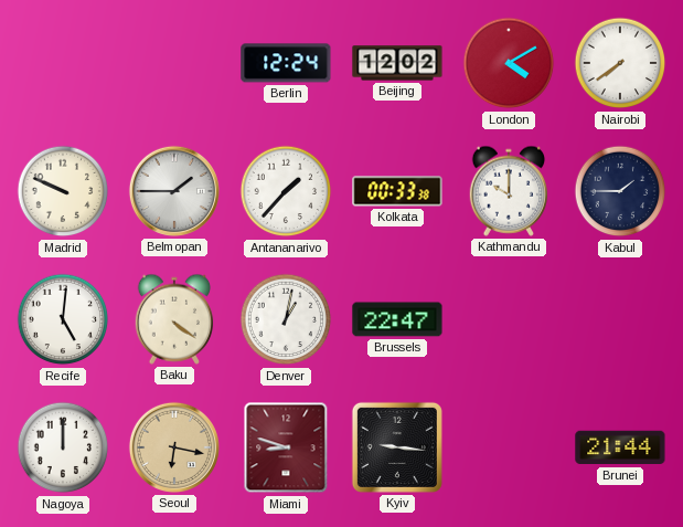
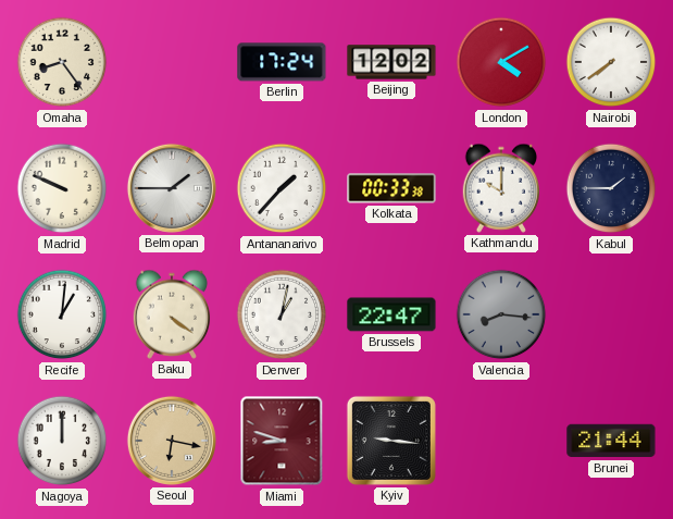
Omaha: none -> 8:24 (62, 62)
Berlin: 12:24 -> 17:24 (282, 62)
Recife: 5:01 -> 1:01 (62, 314)
Valencia: none -> 8:16 (501, 314)
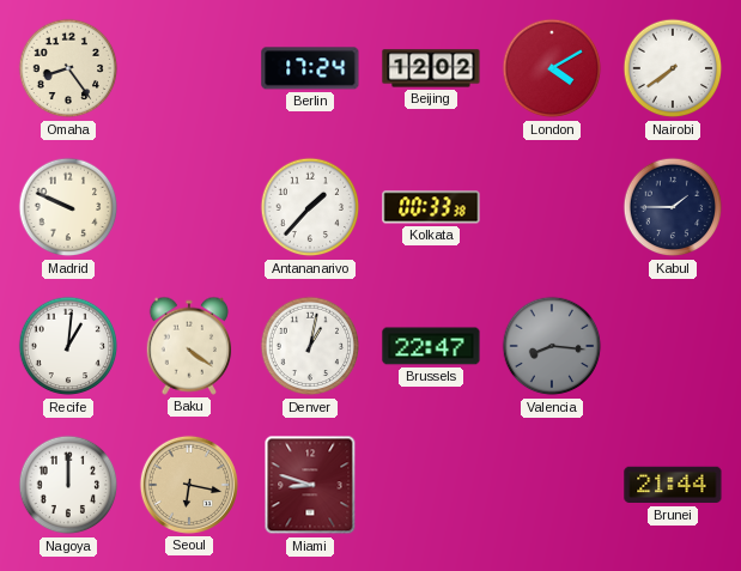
Belmopan: 1:45 -> none (172, 188)
Kathmandu: 10:00 -> none (501, 188)
Kyiv: 9:16 -> none (391, 441)
